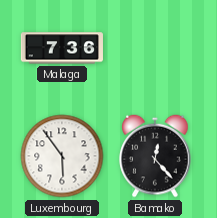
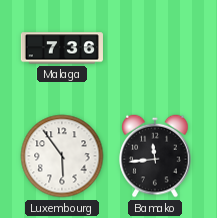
Bamako: 12:23 -> 11:44 (155, 156)
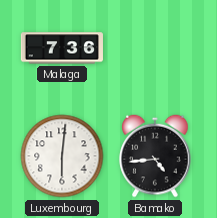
Luxembourg: 5:54 -> 6:01 (62, 156)
Bamako: 11:44 -> 4:44 (155, 156)
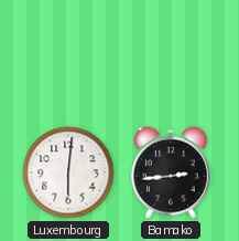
Malaga: 7:36 -> none (62, 48)
Bamako: 4:44 -> 2:44 (171, 172)
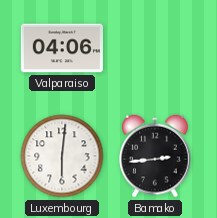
Valparaiso: none -> 04:06 (62, 48)
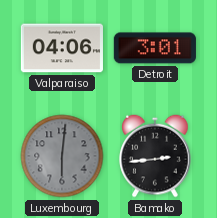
Detroit: none -> 3:01 (155, 48)
Luxembourg dial: white -> grey (62, 156)
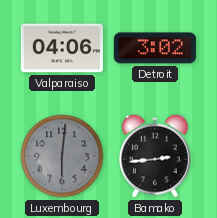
Detroit: 3:01 -> 3:02 (155, 48)
